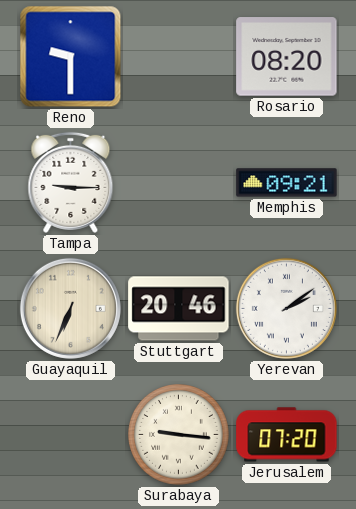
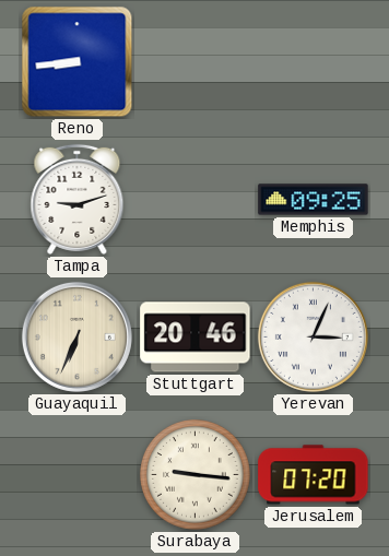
Reno: 9:30 -> 8:44 (78, 62)
Rosario: 08:20 -> none (287, 57)
Tampa: 9:15 -> 9:12 (78, 199)
Memphis: 09:21 -> 09:25 (314, 200)
Yerevan: 2:09 -> 3:04 (313, 336)
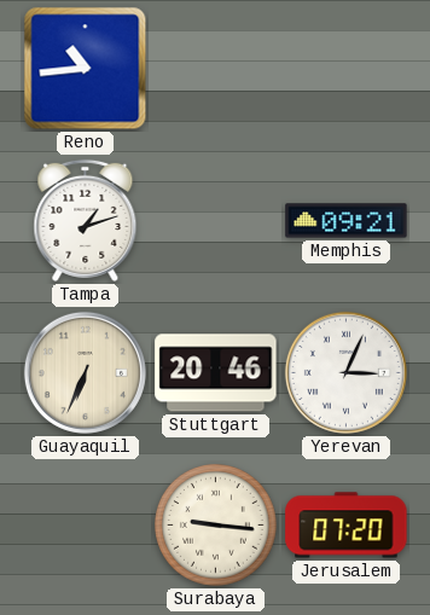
Reno: 8:44 -> 10:44 (86, 69)
Tampa: 9:12 -> 1:12 (86, 220)
Memphis: 09:25 -> 09:21 (347, 221)
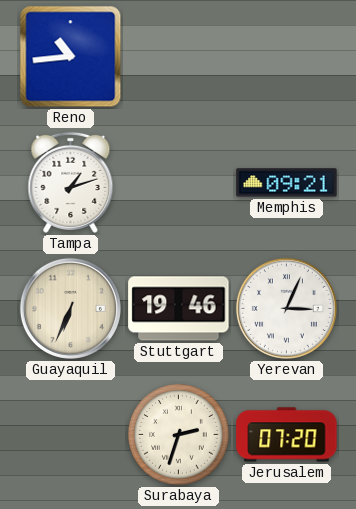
Stuttgart: 20:46 -> 19:46 (179, 309)
Surabaya: 9:16 -> 2:33 (179, 435)
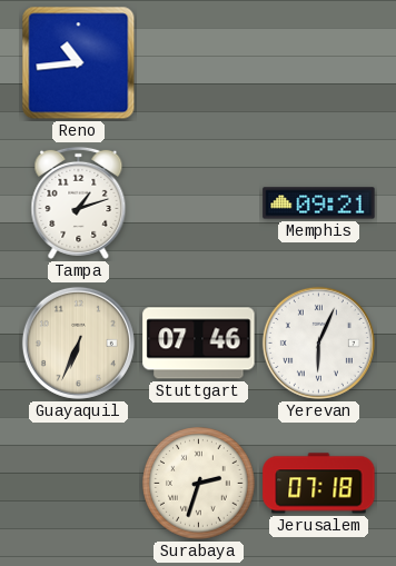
Stuttgart: 19:46 -> 07:46 (199, 344)
Yerevan: 3:04 -> 6:04 (318, 342)
Jerusalem: 07:20 -> 07:18 (319, 484)
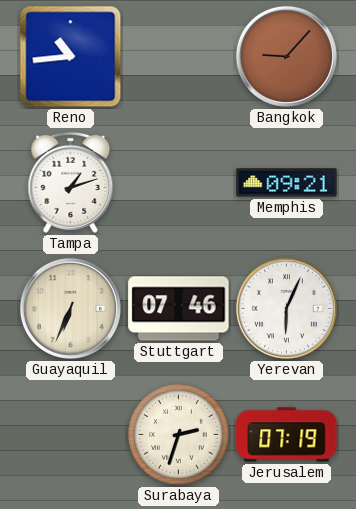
Bangkok: none -> 9:07 (286, 56)
Jerusalem: 07:18 -> 07:19 (287, 435)
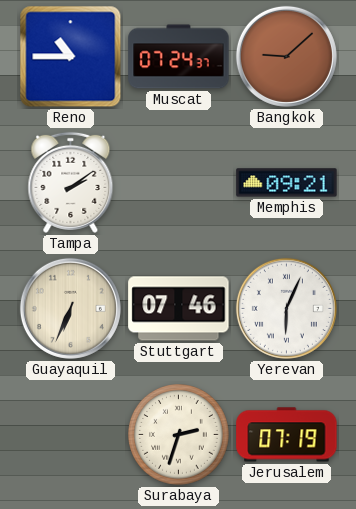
Reno: 10:44 -> 10:45 (71, 57)
Muscat: none -> 07:24 (179, 57)
Bangkok: 9:07 -> 9:08 (286, 56)
Tampa: 1:12 -> 2:09 (71, 182)
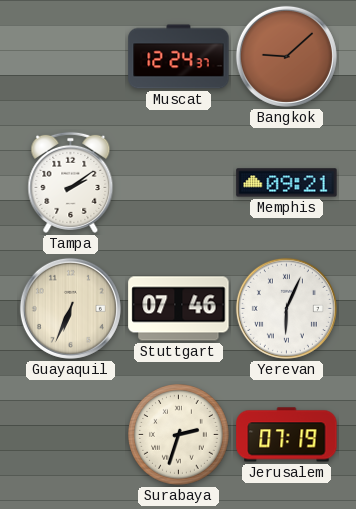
Reno: 10:45 -> none (71, 57)
Muscat: 07:24 -> 12:24 (179, 57)
